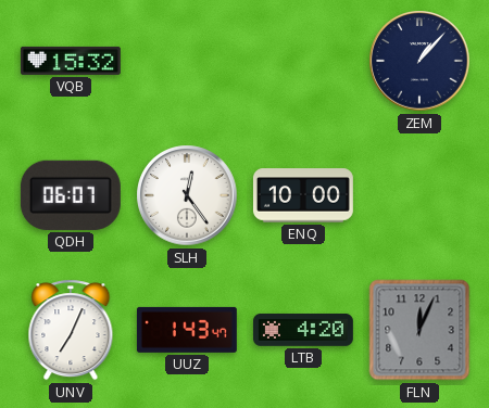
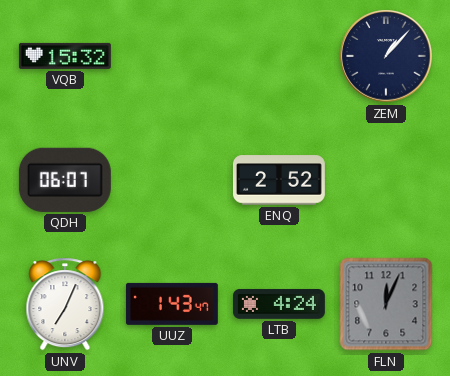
SLH: 12:24 -> none (187, 195)
ENQ: 10:00 -> 2:52 (279, 180)
LTB: 4:20 -> 4:24 (279, 304)
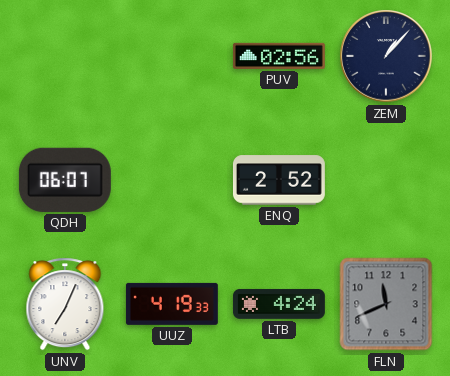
VQB: 15:32 -> none (65, 56)
PUV: none -> 02:56 (279, 56)
UUZ: 1:43 -> 4:19 (172, 304)
FLN: 12:04 -> 11:41 (386, 304)
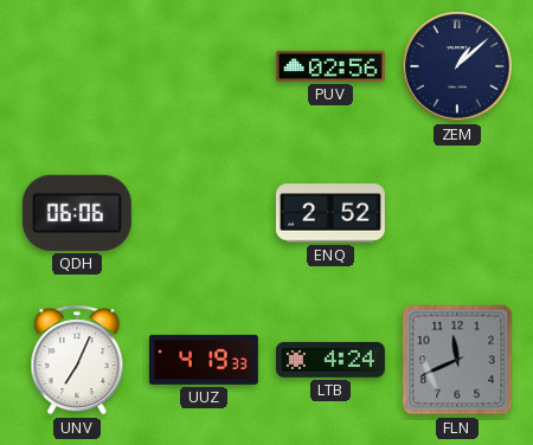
ZEM: 1:07 -> 1:08 (457, 66)
QDH: 06:07 -> 06:06 (77, 213)
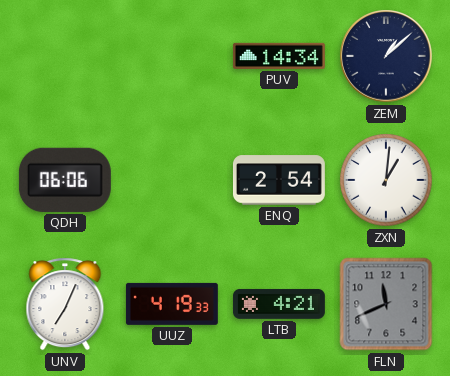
PUV: 02:56 -> 14:34 (279, 56)
ENQ: 2:52 -> 2:54 (279, 180)
ZXN: none -> 1:01 (386, 180)
LTB: 4:24 -> 4:21 (279, 304)
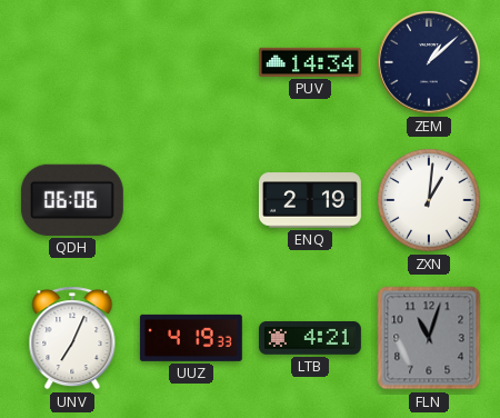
ENQ: 2:54 -> 2:19 (310, 200)
FLN: 11:41 -> 11:03 (429, 338)
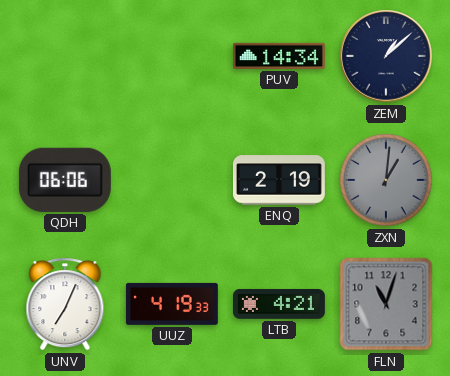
ZXN dial: white -> grey (386, 180)
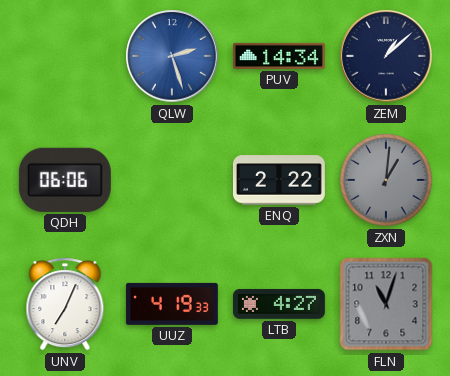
QLW: none -> 2:27 (172, 56)
ENQ: 2:19 -> 2:22 (279, 180)
LTB: 4:21 -> 4:27 (279, 304)
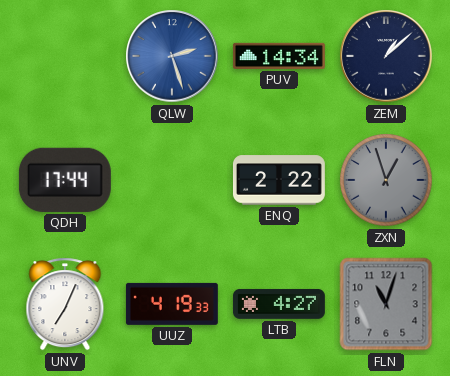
QDH: 06:06 -> 17:44 (65, 180)
ZXN: 1:01 -> 12:57 (386, 180)
